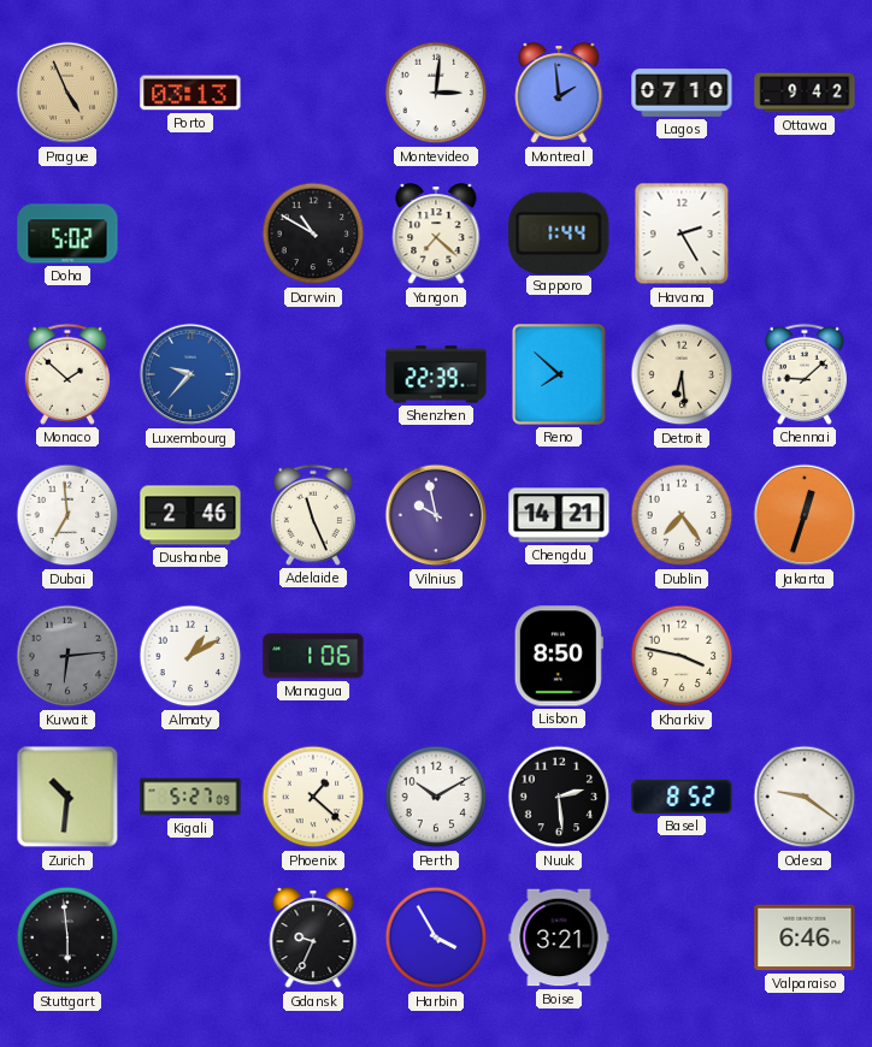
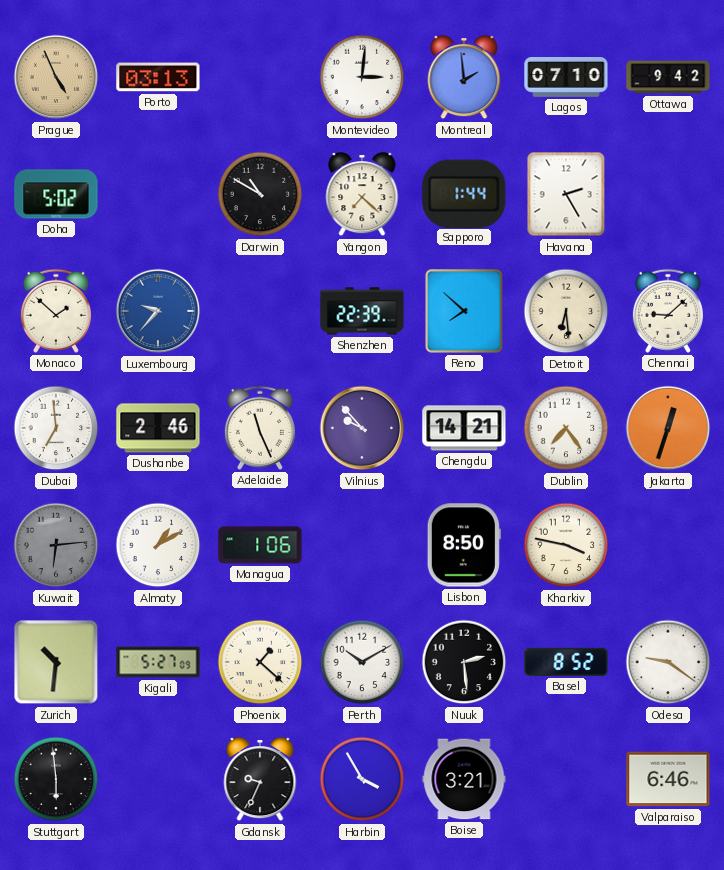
Vilnius: 9:58 -> 9:53 (362, 428)
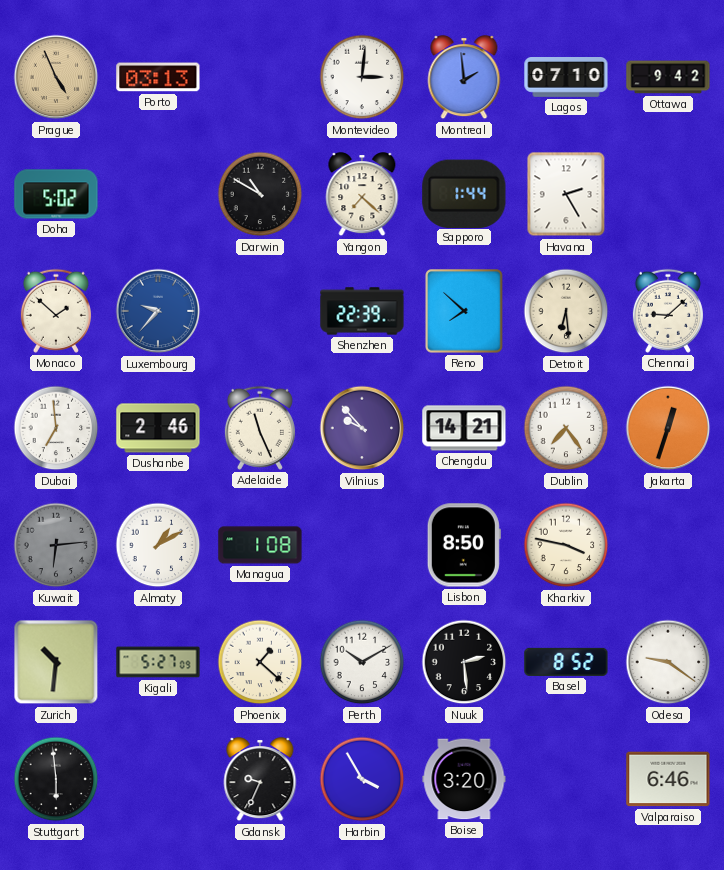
Managua: 1:06 -> 1:08 (260, 545)
Boise: 3:21 -> 3:20 (464, 779)
